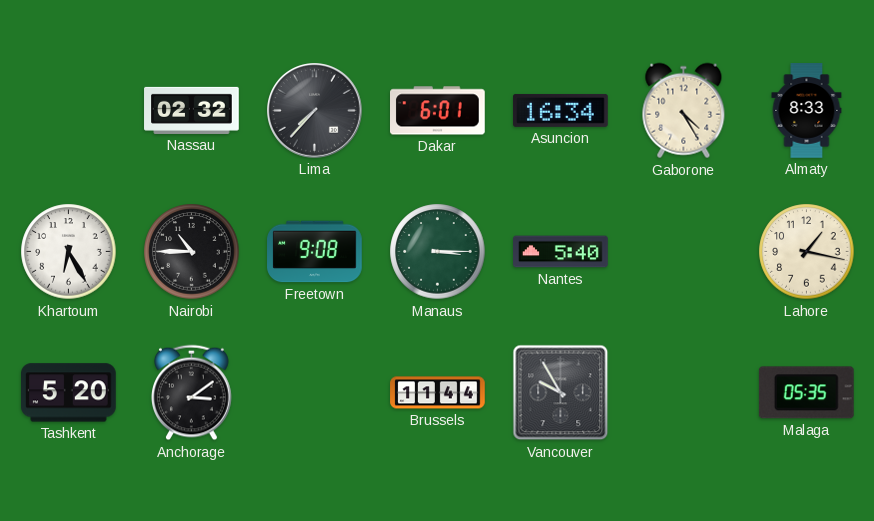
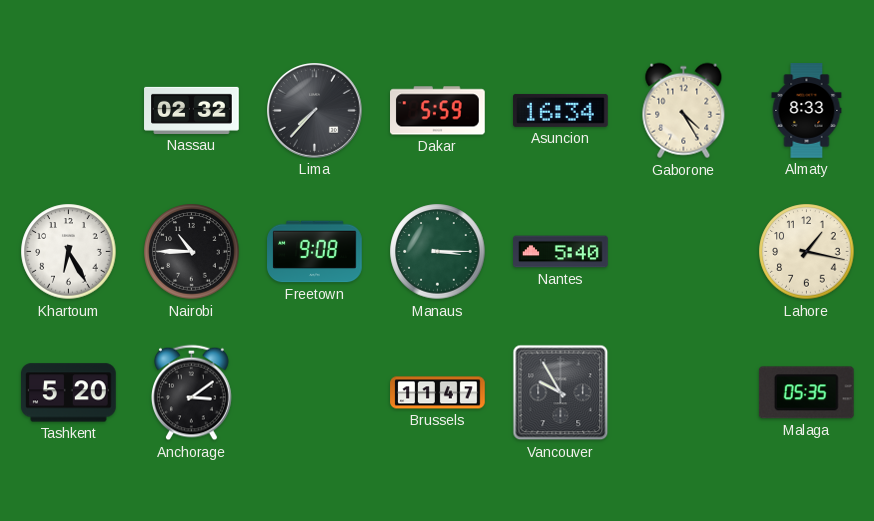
Dakar: 6:01 -> 5:59 (438, 111)
Brussels: 11:44 -> 11:47 (438, 393)
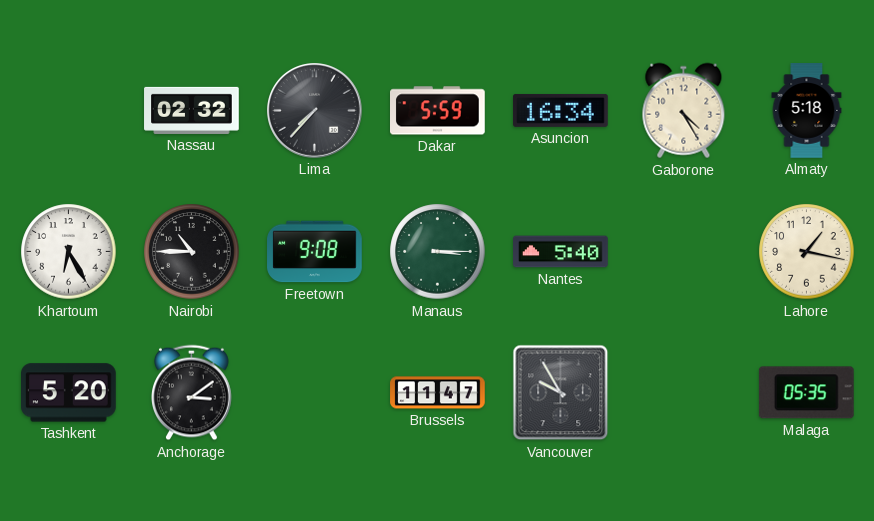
Almaty: 8:33 -> 5:18 (807, 111)
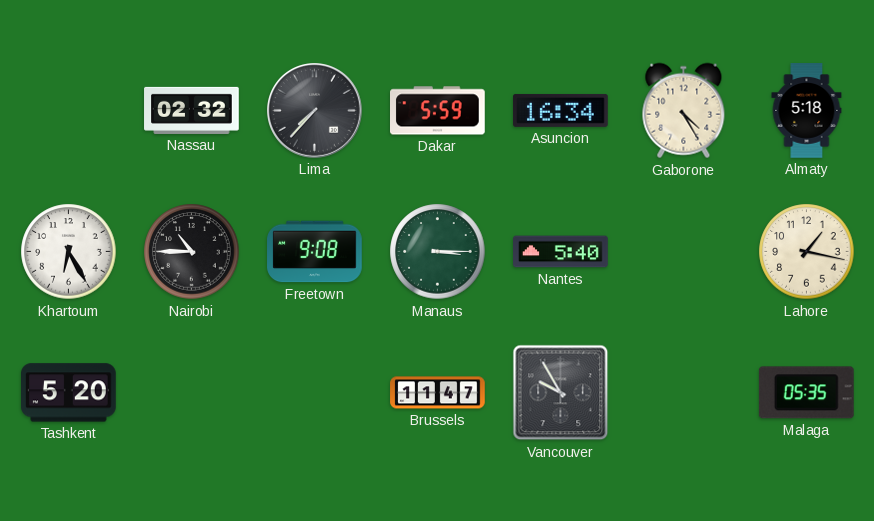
Anchorage: 3:09 -> none (192, 393)
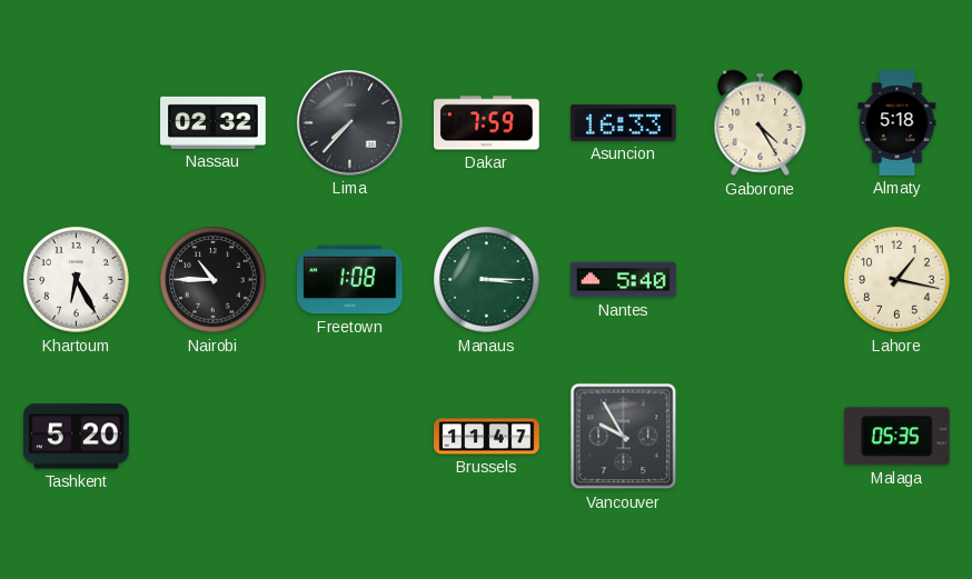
Dakar: 5:59 -> 7:59 (487, 123)
Asuncion: 16:34 -> 16:33 (624, 122)
Freetown: 9:08 -> 1:08 (350, 280)
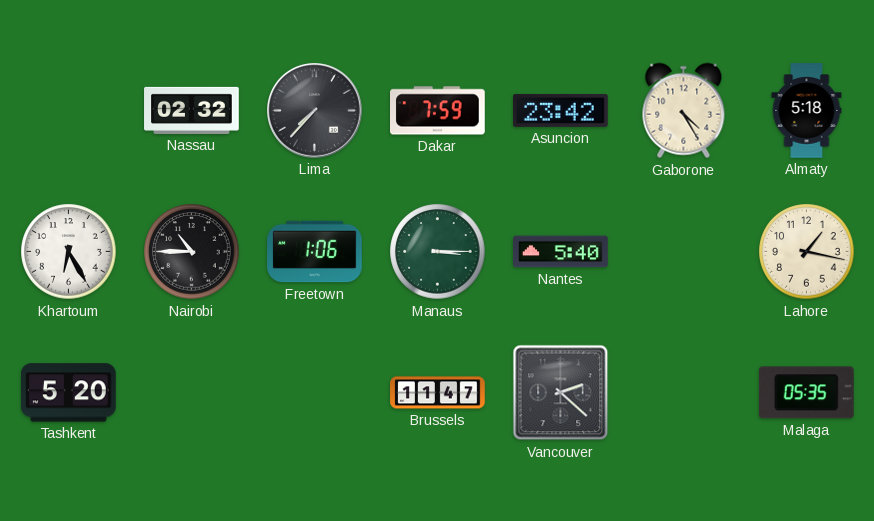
Asuncion: 16:33 -> 23:42 (561, 110)
Freetown: 1:08 -> 1:06 (315, 252)
Vancouver: 9:55 -> 2:22 (561, 393)
